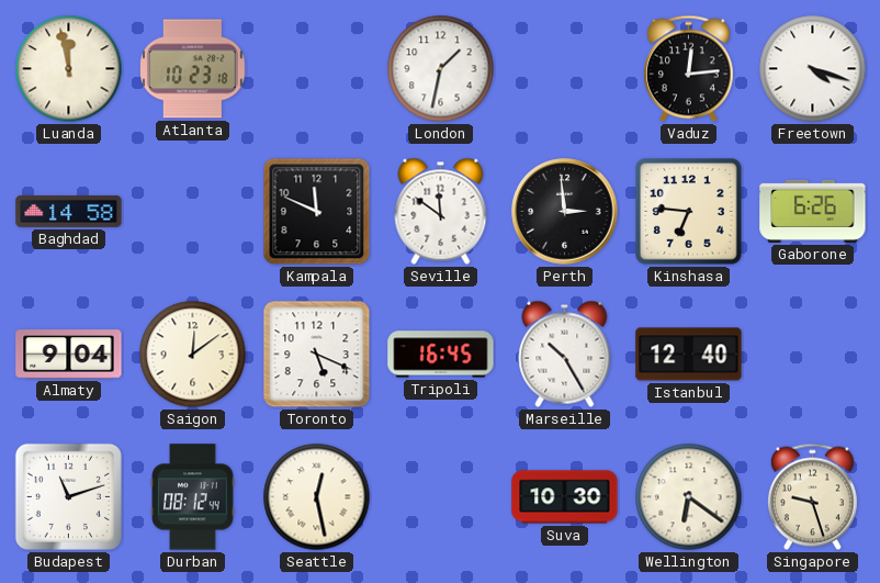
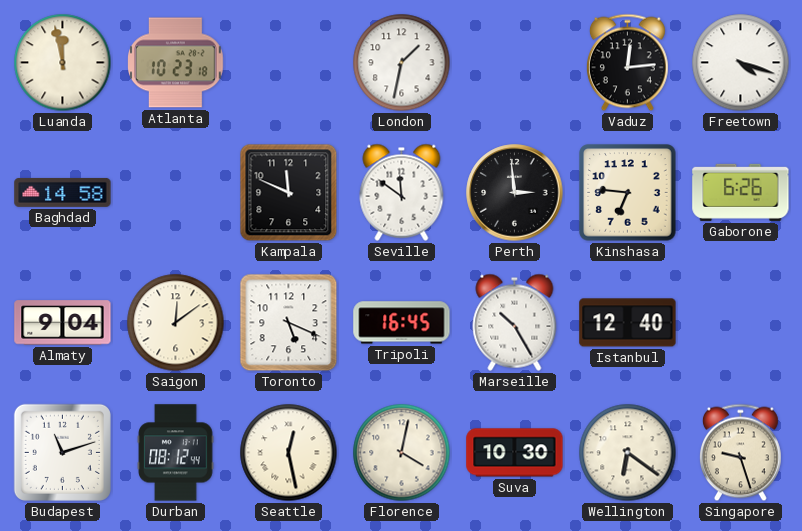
Florence: none -> 4:02 (402, 453)
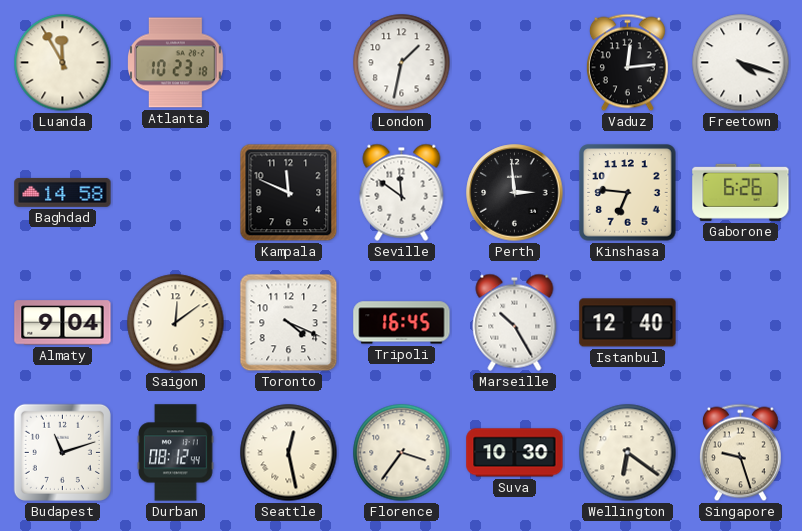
Luanda: 11:58 -> 11:55 (63, 63)
Toronto: 5:19 -> 4:19 (289, 323)
Florence: 4:02 -> 3:36 (402, 453)
